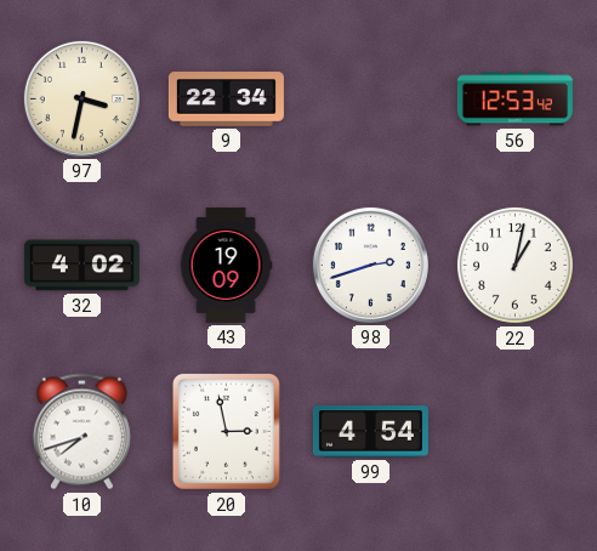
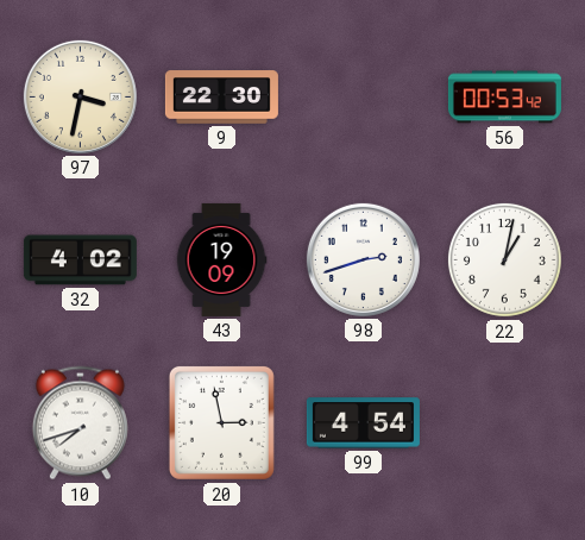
9: 22:34 -> 22:30 (221, 98)
56: 12:53 -> 00:53 (504, 98)
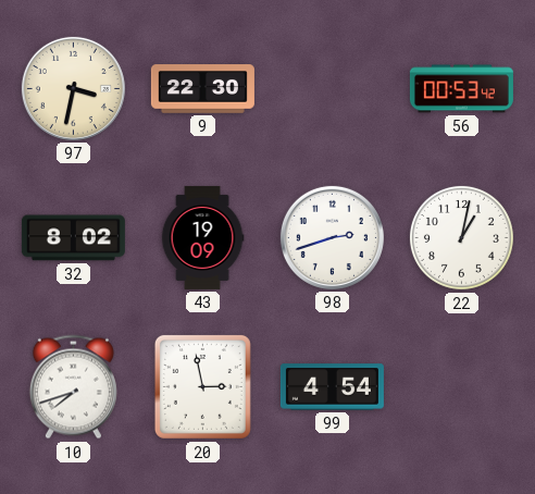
32: 4:02 -> 8:02 (73, 238)
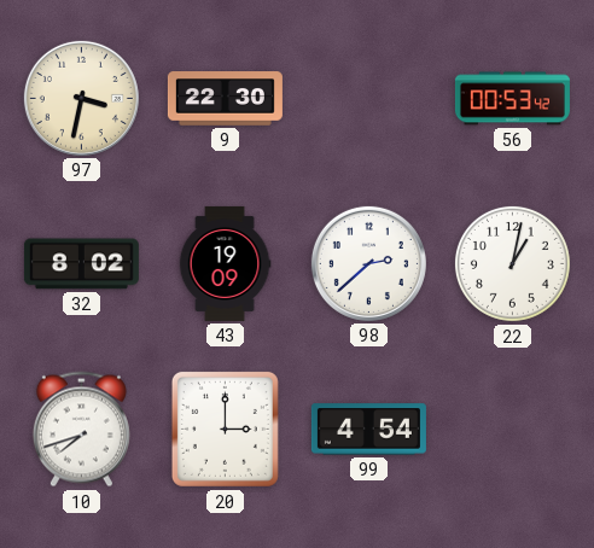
98: 2:42 -> 2:38 (368, 263)
20: 2:58 -> 3:00 (225, 429)
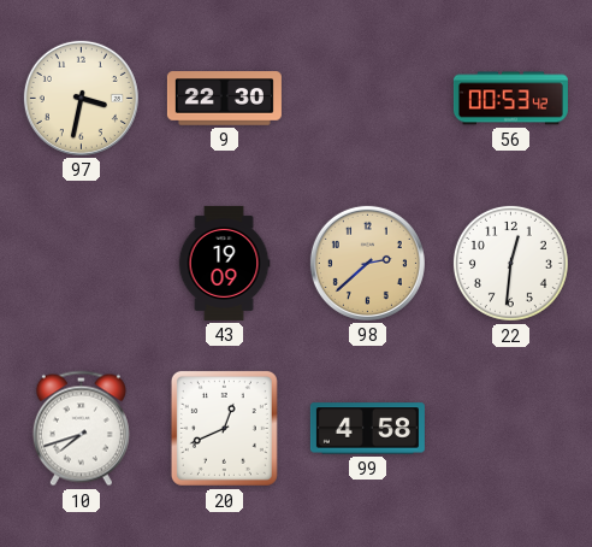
32: 8:02 -> none (81, 264)
98 dial: white -> champagne (367, 263)
22: 1:02 -> 12:31 (510, 263)
20: 3:00 -> 12:41 (224, 428)
99: 4:54 -> 4:58 (367, 429)
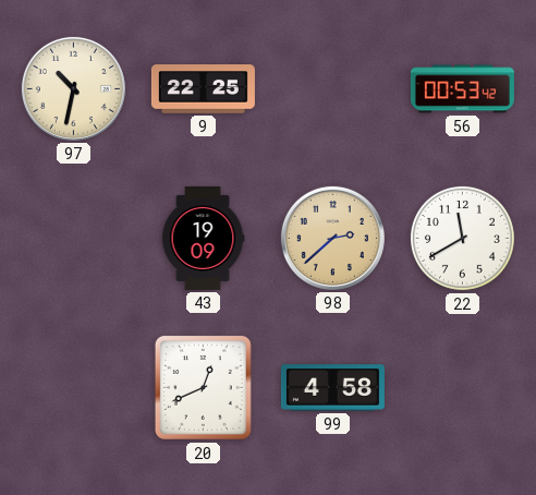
97: 3:32 -> 10:32 (73, 88)
9: 22:30 -> 22:25 (203, 89)
22: 12:31 -> 11:40 (462, 238)
10: 7:42 -> none (81, 429)
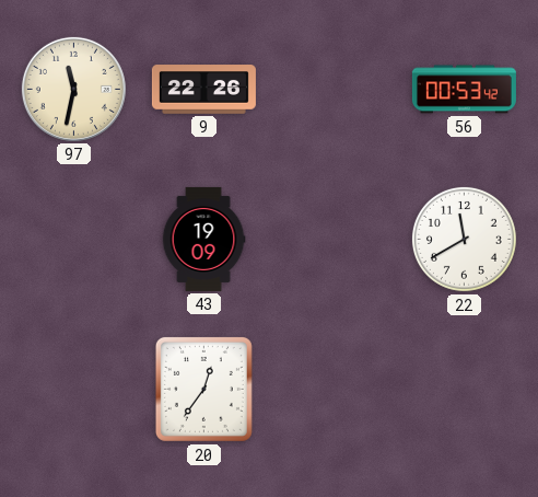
97: 10:32 -> 11:32 (73, 89)
9: 22:25 -> 22:26 (203, 90)
98: 2:38 -> none (332, 238)
20: 12:41 -> 12:36 (203, 389)
99: 4:58 -> none (332, 388)
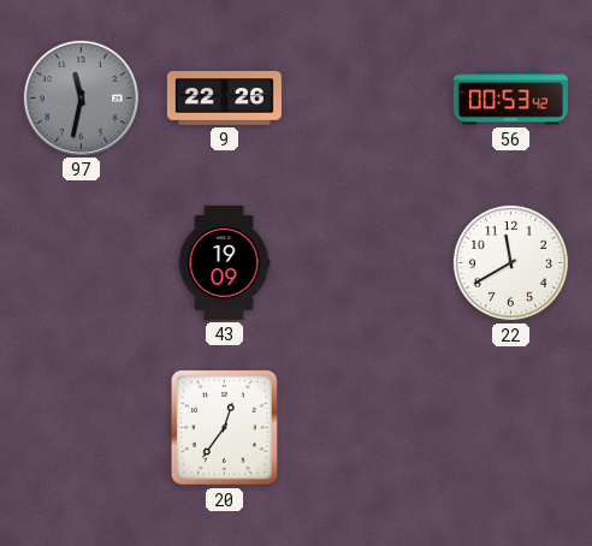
97 dial: cream -> grey (81, 97)
